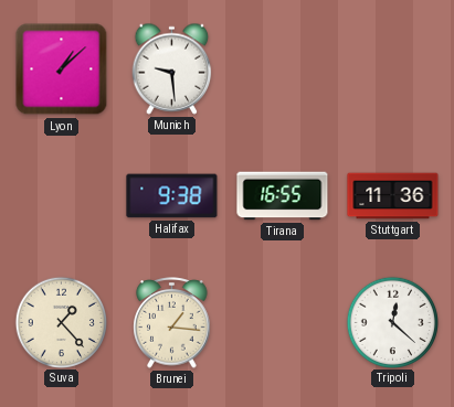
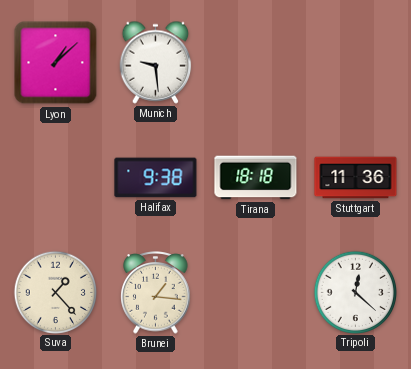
Tirana: 16:55 -> 18:18 (256, 178)
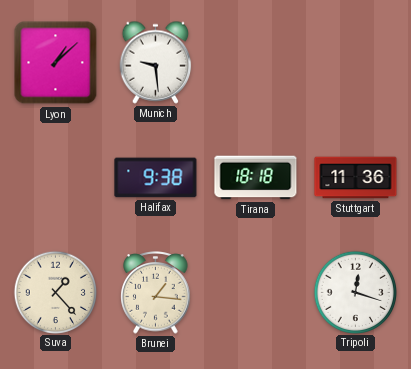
Tripoli: 12:22 -> 12:18 (355, 292)
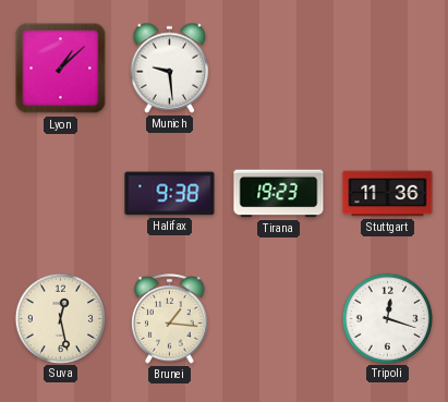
Tirana: 18:18 -> 19:23 (279, 194)
Suva: 1:23 -> 12:28 (60, 318)
